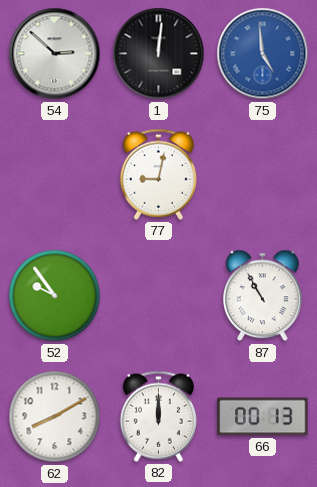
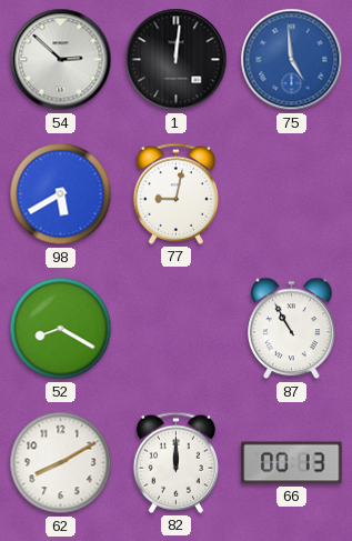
98: none -> 5:40 (61, 194)
52: 9:54 -> 8:20 (61, 329)
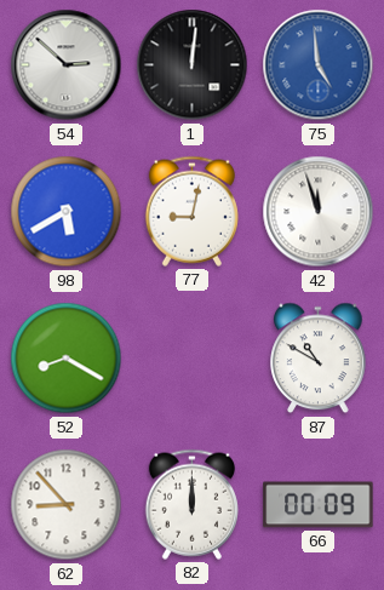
42: none -> 11:57 (319, 212)
87: 10:55 -> 10:50 (319, 359)
62: 8:10 -> 8:53 (67, 505)
66: 00:13 -> 00:09 (319, 505)
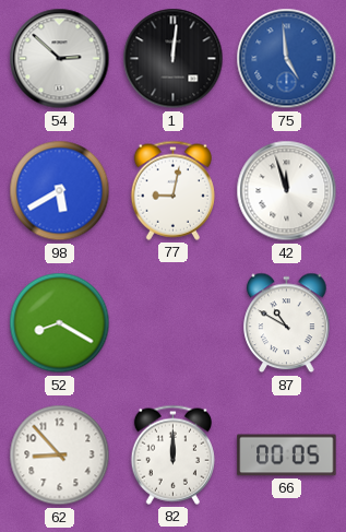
66: 00:09 -> 00:05 (287, 456)
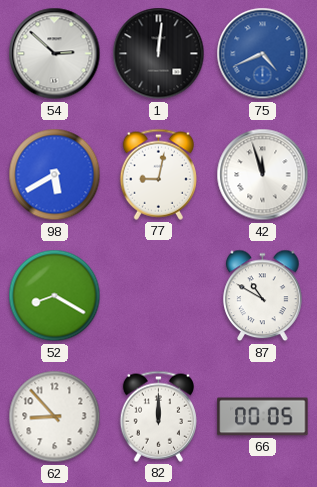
75: 4:59 -> 4:41 (263, 54)
